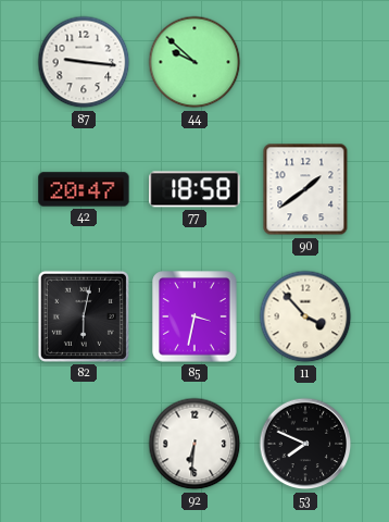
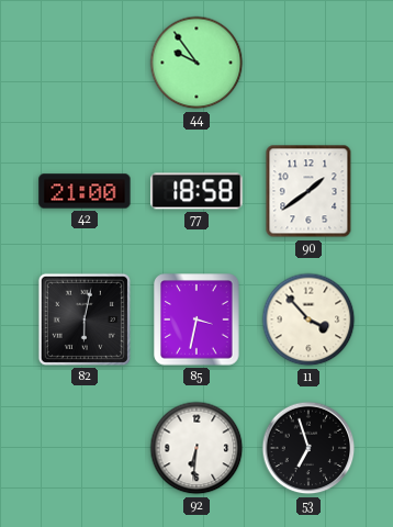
87: 9:16 -> none (84, 62)
44: 9:52 -> 9:54 (196, 63)
42: 20:47 -> 21:00 (85, 191)
53: 7:49 -> 6:57 (308, 448)
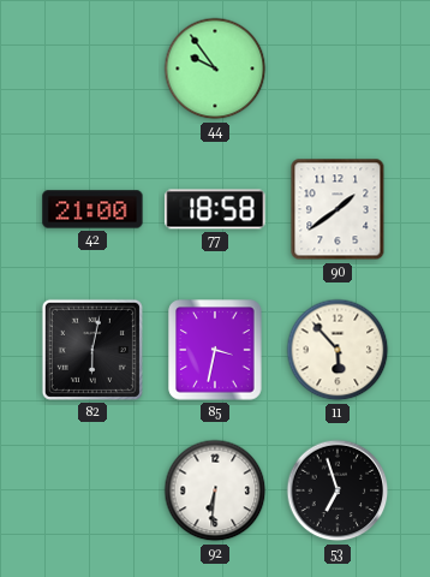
11: 3:53 -> 5:53 (338, 350)
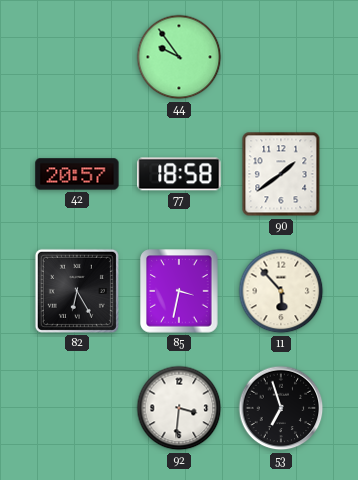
42: 21:00 -> 20:57 (77, 174)
82: 6:02 -> 6:25 (77, 291)
92: 6:31 -> 3:31 (179, 408)
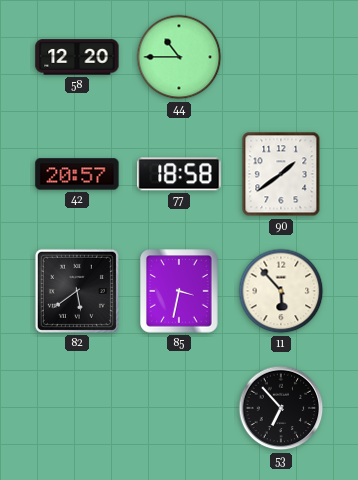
58: none -> 12:20 (77, 57)
44: 9:54 -> 10:45 (179, 57)
82: 6:25 -> 5:39 (77, 291)
92: 3:31 -> none (179, 408)
53: 6:57 -> 6:53 (281, 408)
